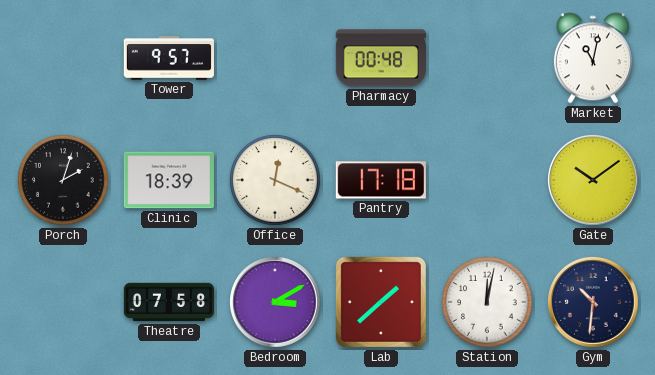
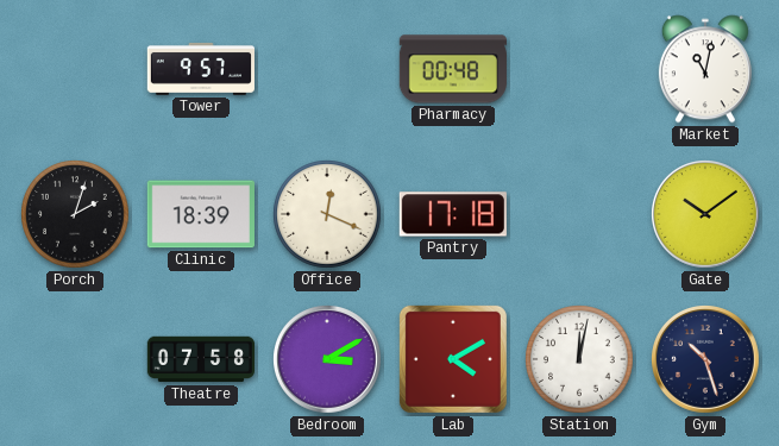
Lab: 1:38 -> 4:10 (453, 359)
Gym: 10:31 -> 10:27 (706, 360)
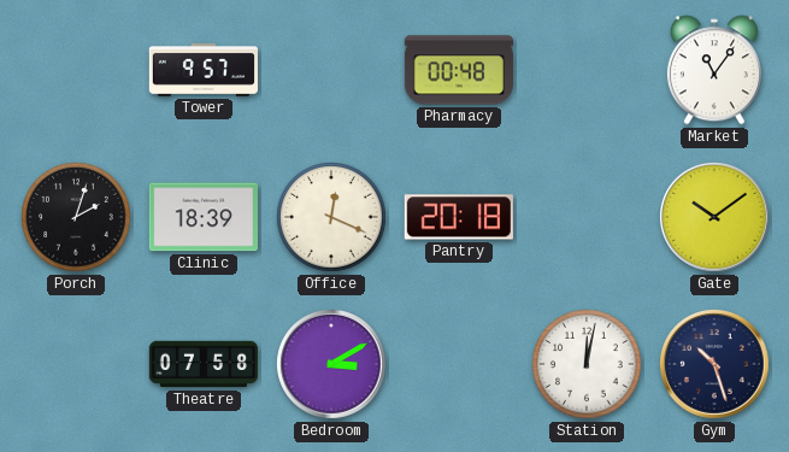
Market: 11:02 -> 11:06 (714, 70)
Pantry: 17:18 -> 20:18 (459, 217)
Lab: 4:10 -> none (453, 359)
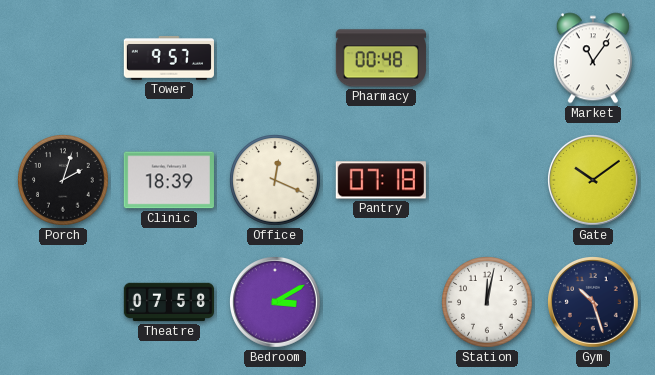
Pantry: 20:18 -> 07:18 (381, 180)
